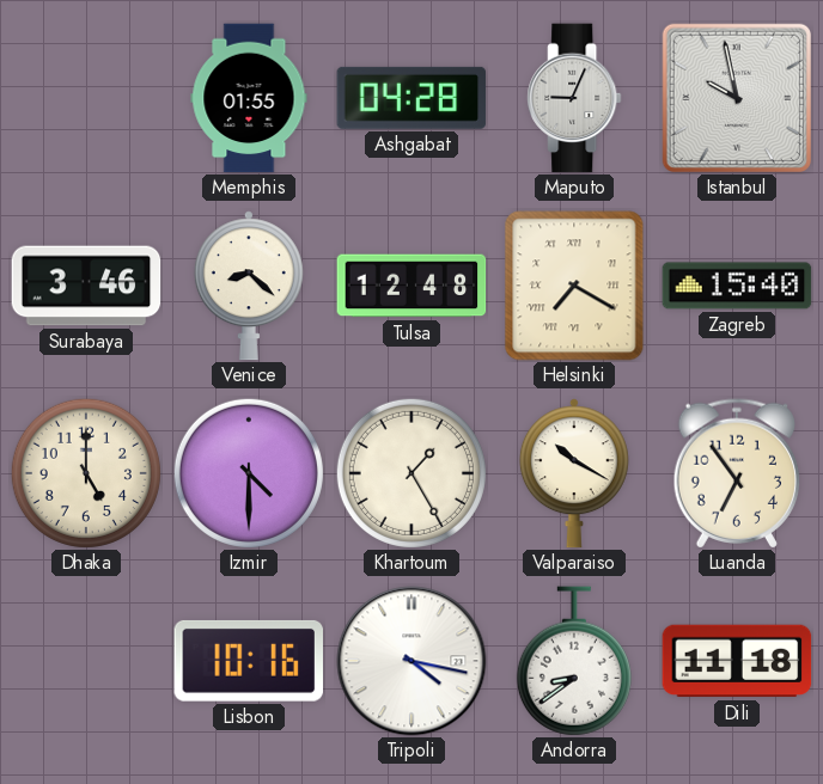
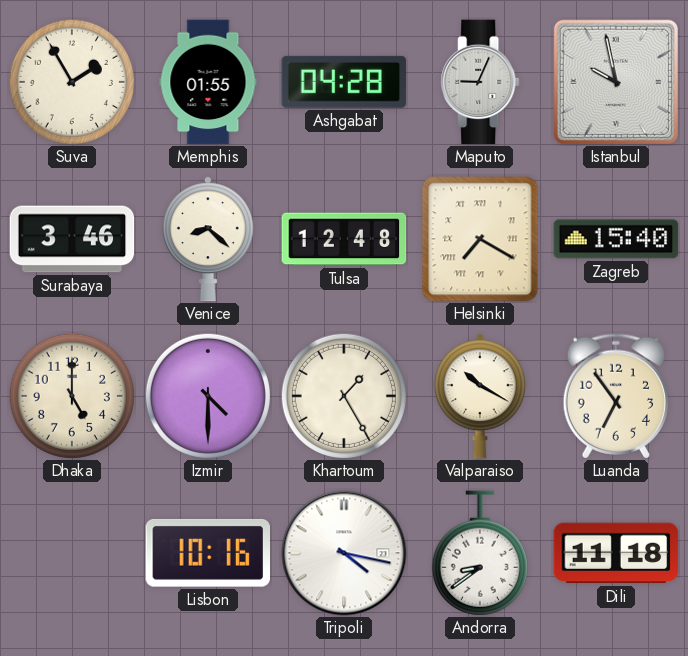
Suva: none -> 1:55 (72, 82)
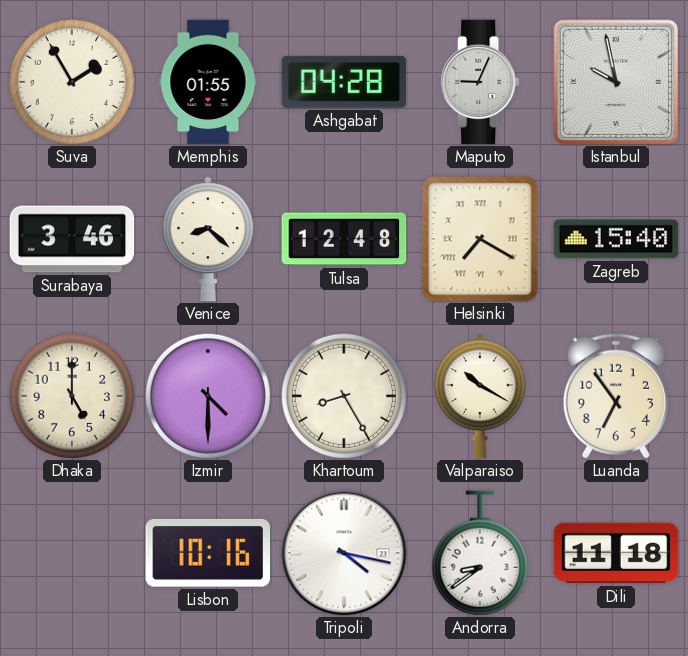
Khartoum: 1:25 -> 8:25 (344, 396)
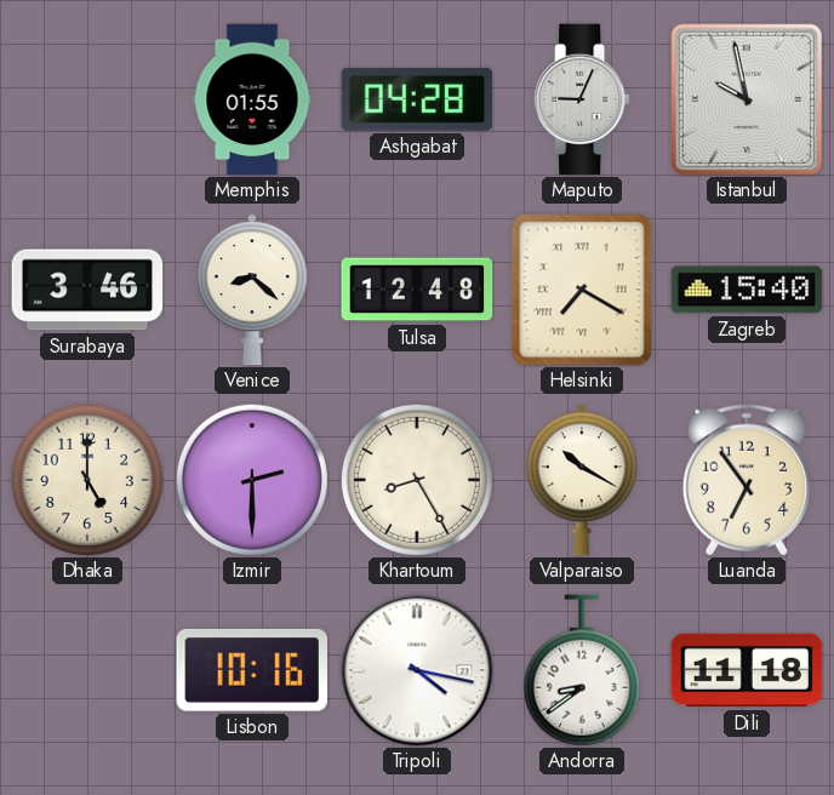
Suva: 1:55 -> none (72, 82)
Izmir: 4:30 -> 2:30 (252, 480)
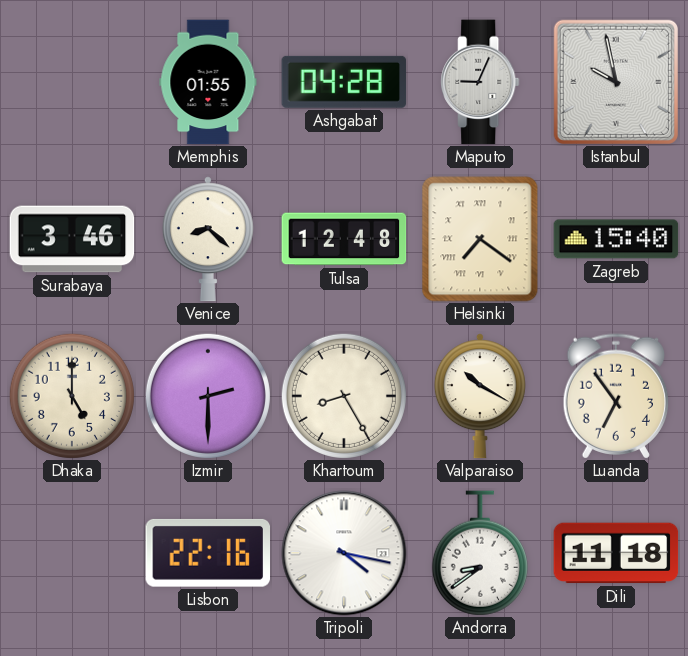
Helsinki: 7:20 -> 7:21 (480, 239)
Lisbon: 10:16 -> 22:16 (207, 553)
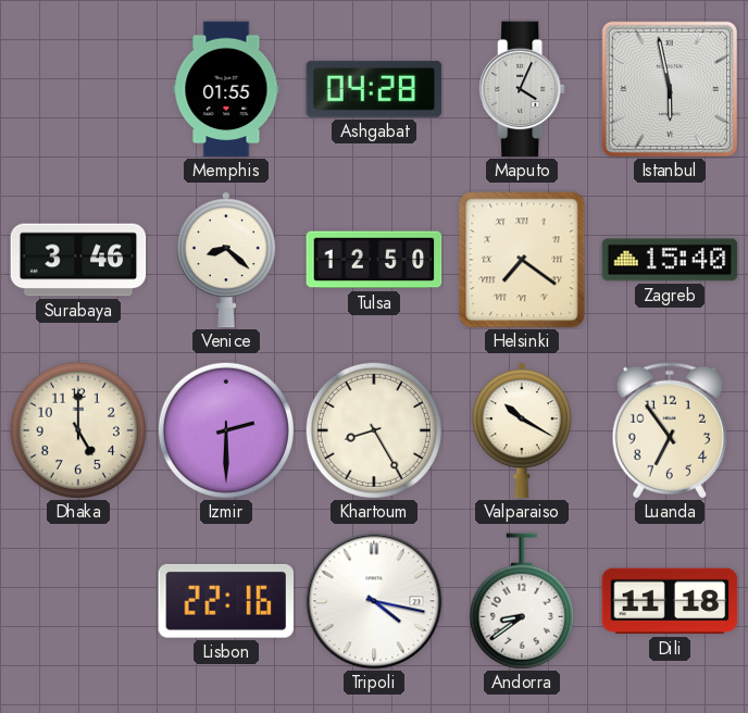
Maputo: 9:04 -> 4:04 (522, 89)
Istanbul: 9:58 -> 5:58 (670, 89)
Tulsa: 12:48 -> 12:50 (374, 260)
